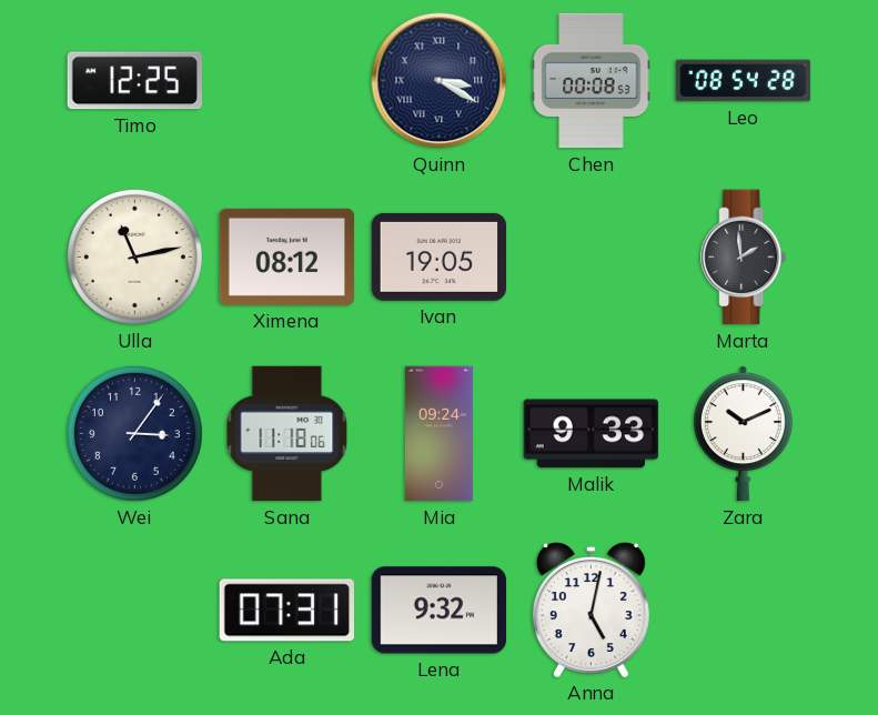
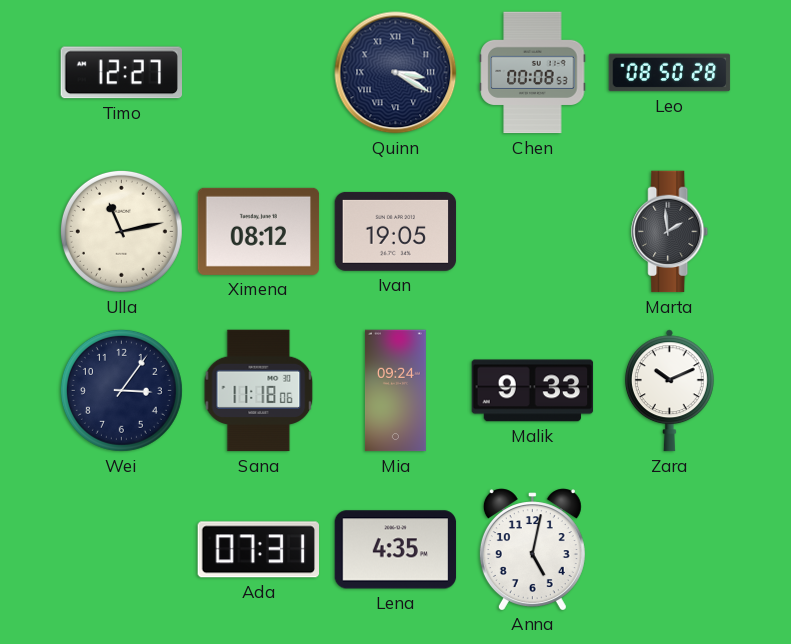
Timo: 12:25 -> 12:27 (121, 73)
Leo: 08:54 -> 08:50 (670, 73)
Lena: 9:32 -> 4:35 (396, 550)
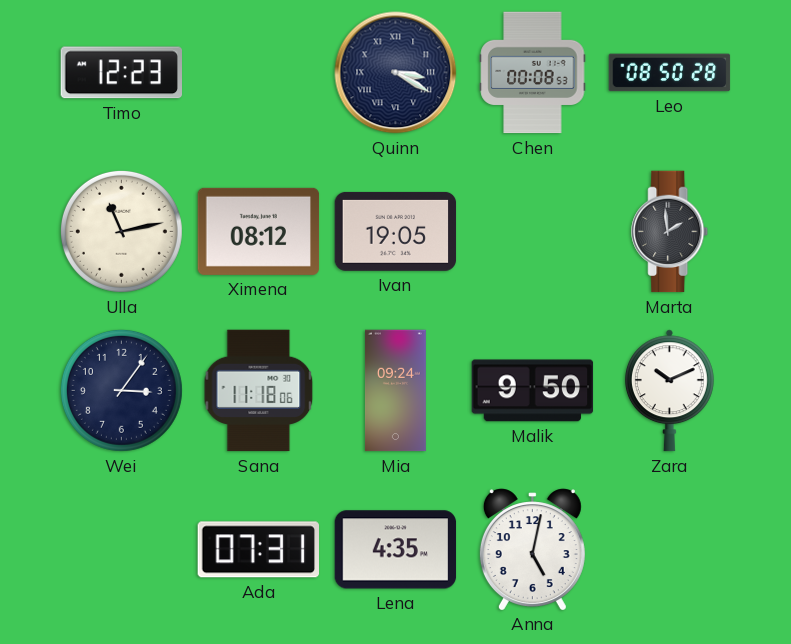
Timo: 12:27 -> 12:23 (121, 73)
Malik: 9:33 -> 9:50 (533, 391)
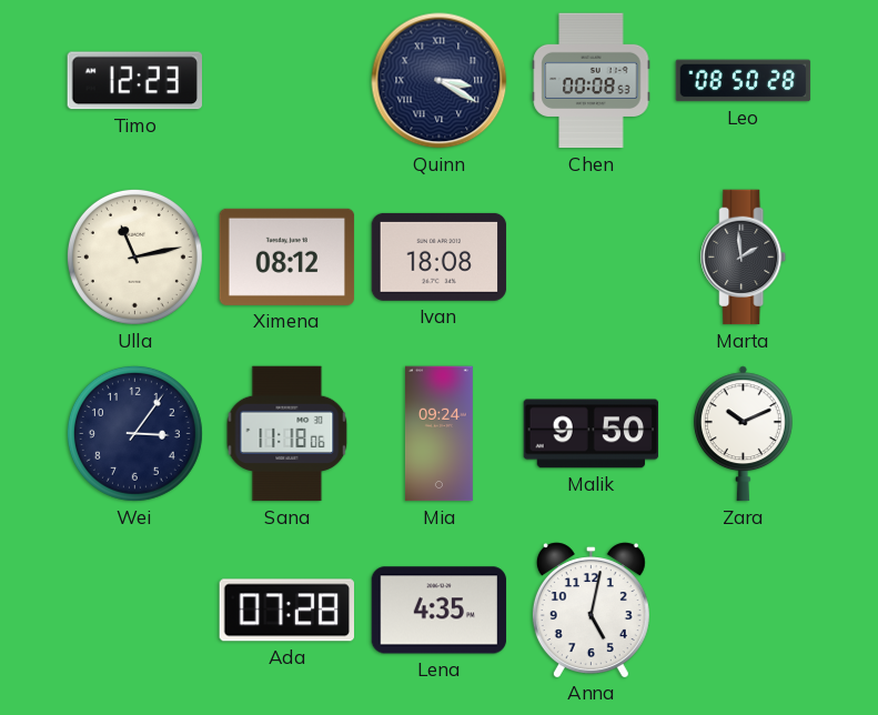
Ivan: 19:05 -> 18:08 (440, 256)
Ada: 07:31 -> 07:28 (287, 611)
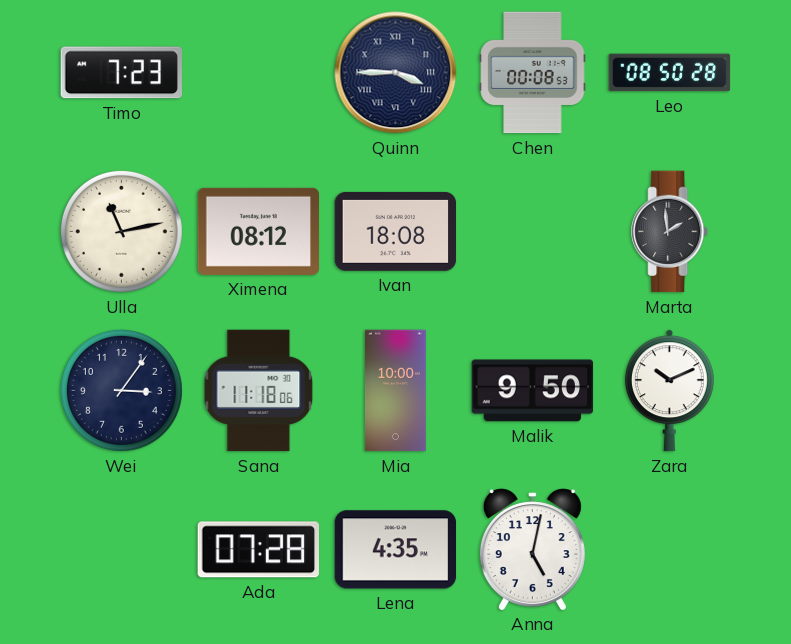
Timo: 12:23 -> 7:23 (121, 73)
Quinn: 3:20 -> 3:45 (396, 73)
Mia: 09:24 -> 10:00 (395, 391)
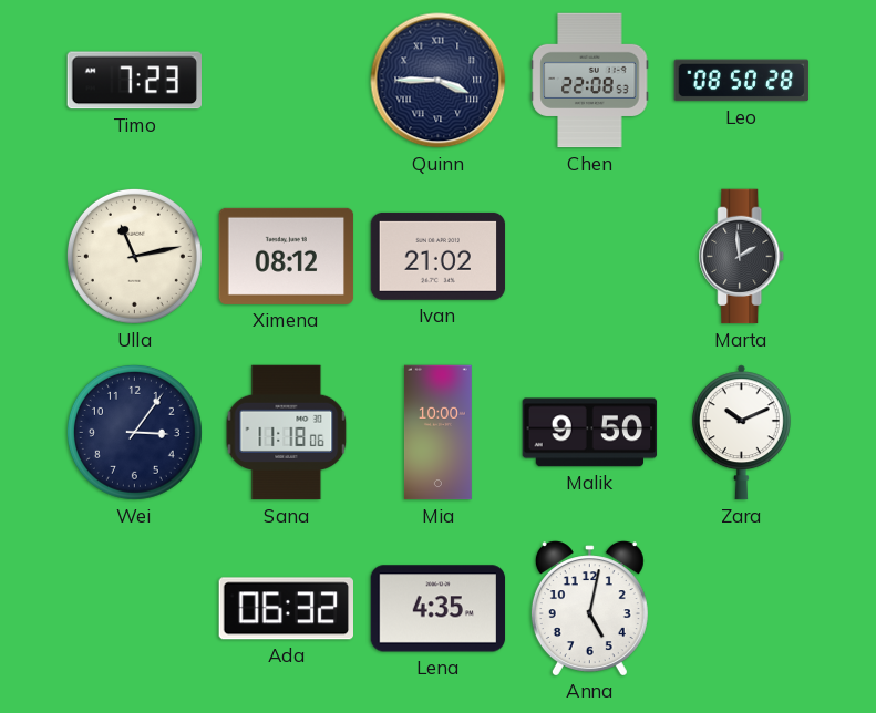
Chen: 00:08 -> 22:08 (590, 81)
Ivan: 18:08 -> 21:02 (439, 256)
Ada: 07:28 -> 06:32 (287, 609)
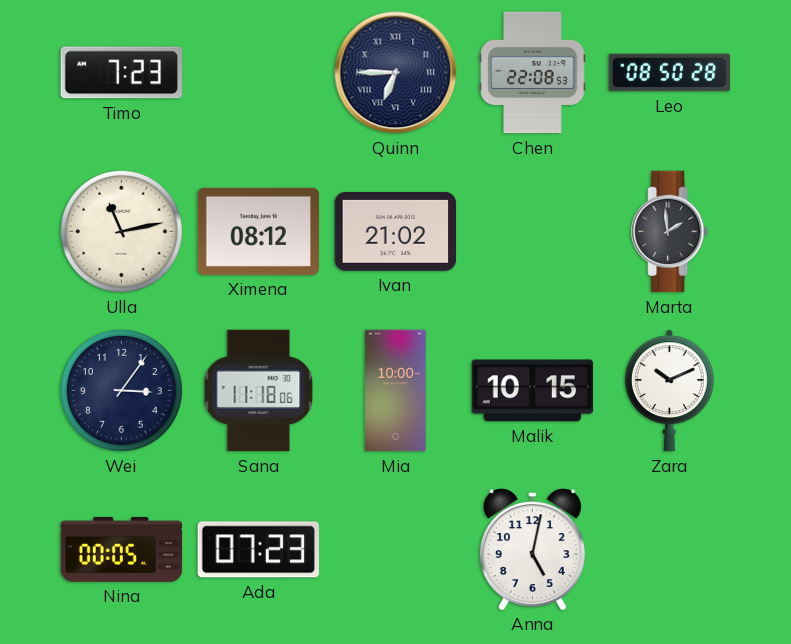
Quinn: 3:45 -> 6:45 (396, 73)
Malik: 9:50 -> 10:15 (533, 391)
Nina: none -> 00:05 (122, 549)
Ada: 06:32 -> 07:23 (259, 550)
Lena: 4:35 -> none (439, 609)
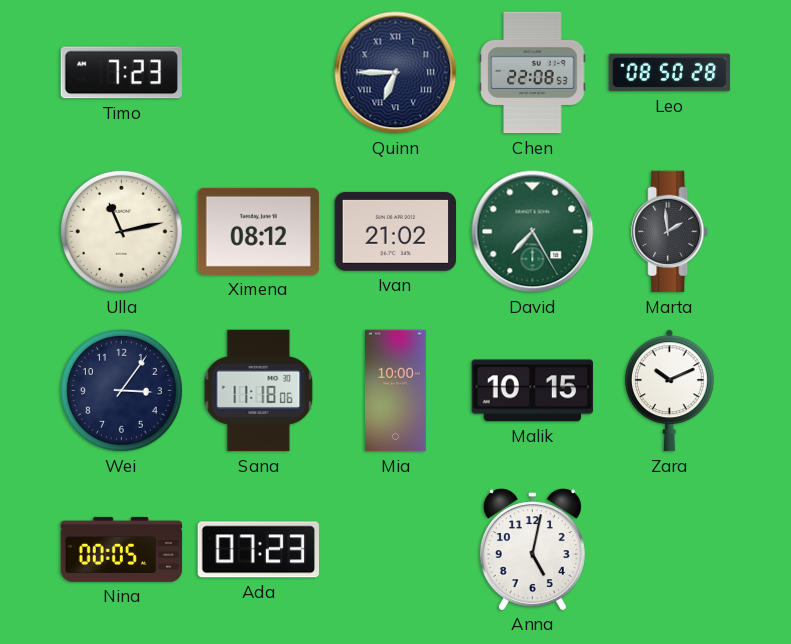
David: none -> 7:25 (533, 232)
